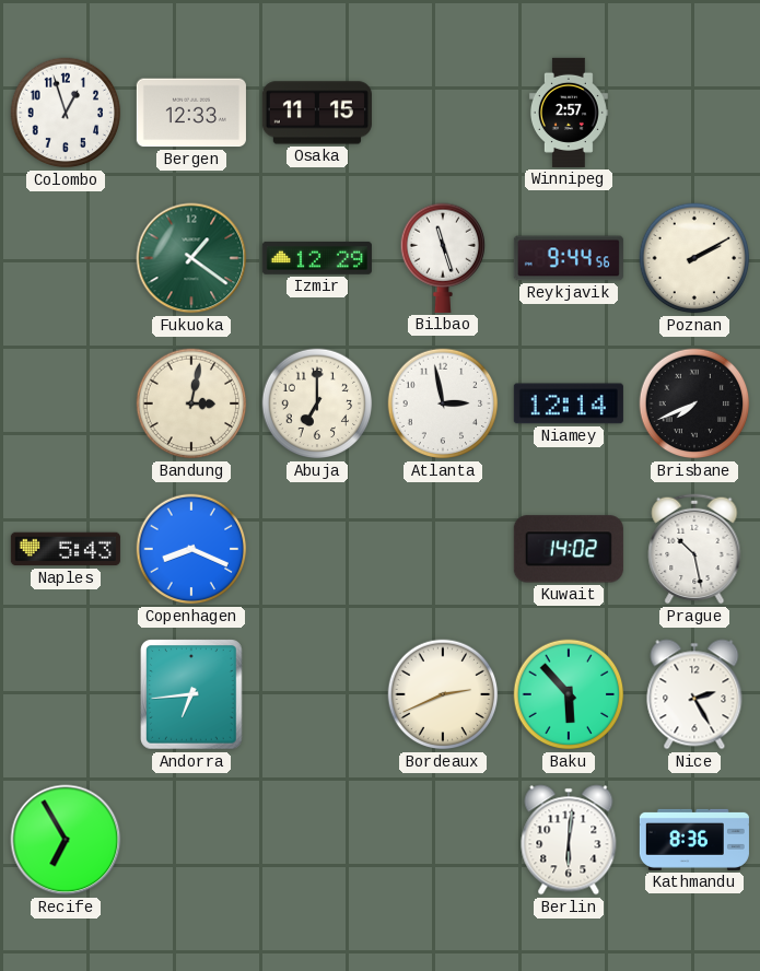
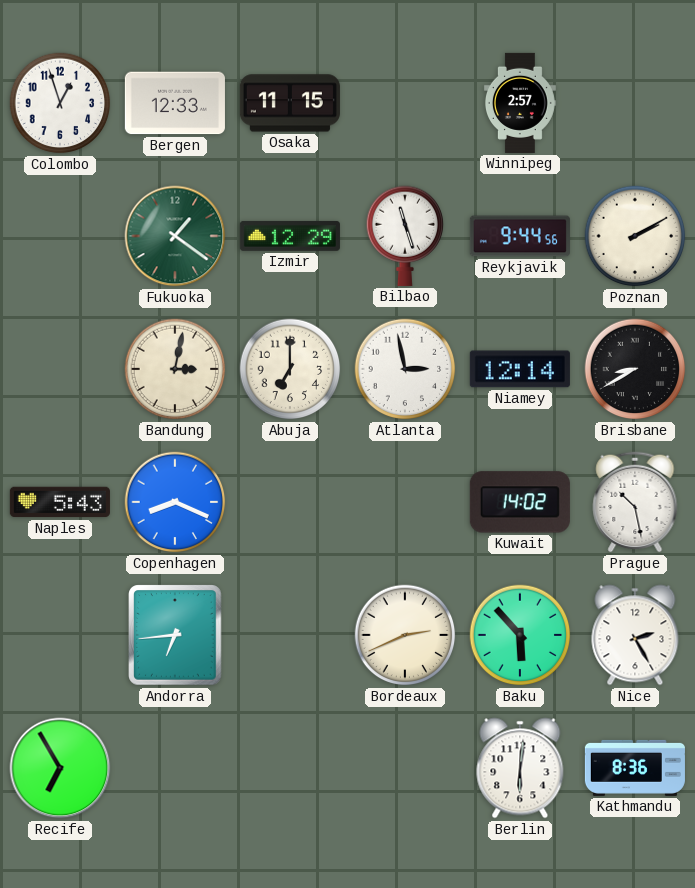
Brisbane: 7:41 -> 8:40 (635, 369)
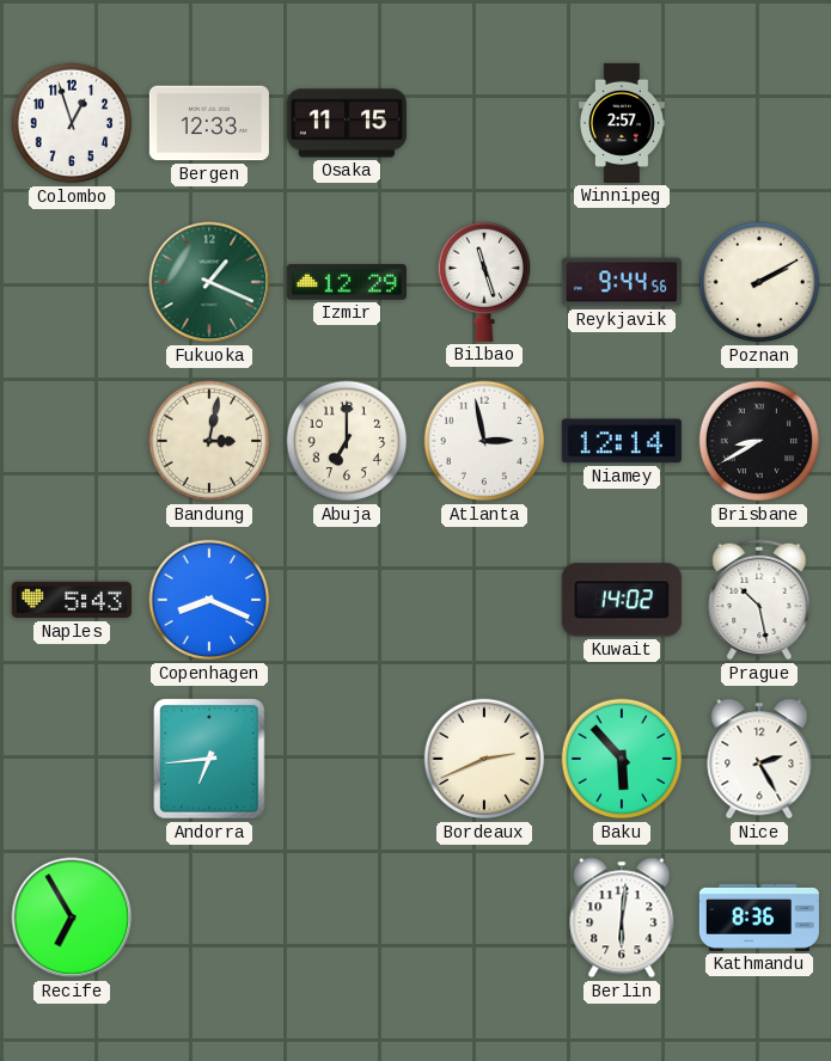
Fukuoka: 1:21 -> 1:19 (209, 282)
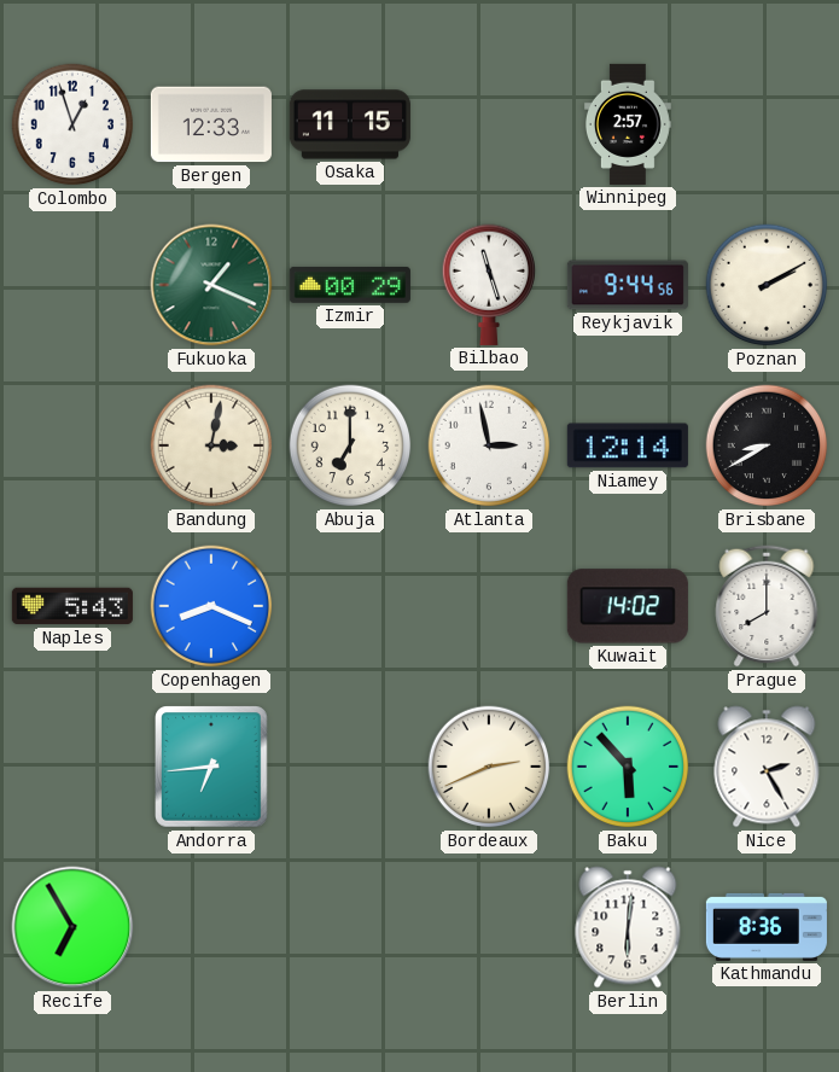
Izmir: 12:29 -> 00:29 (350, 285)
Prague: 10:28 -> 8:00 (767, 606)
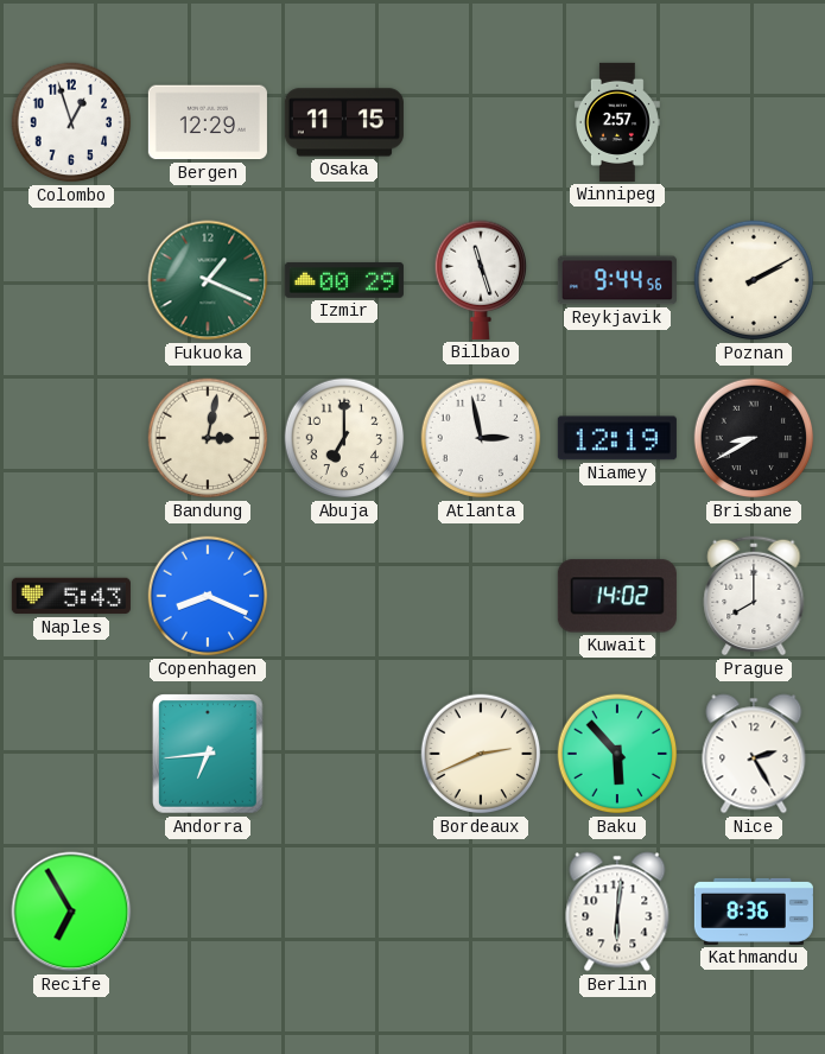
Bergen: 12:33 -> 12:29 (208, 122)
Niamey: 12:14 -> 12:19 (617, 438)
